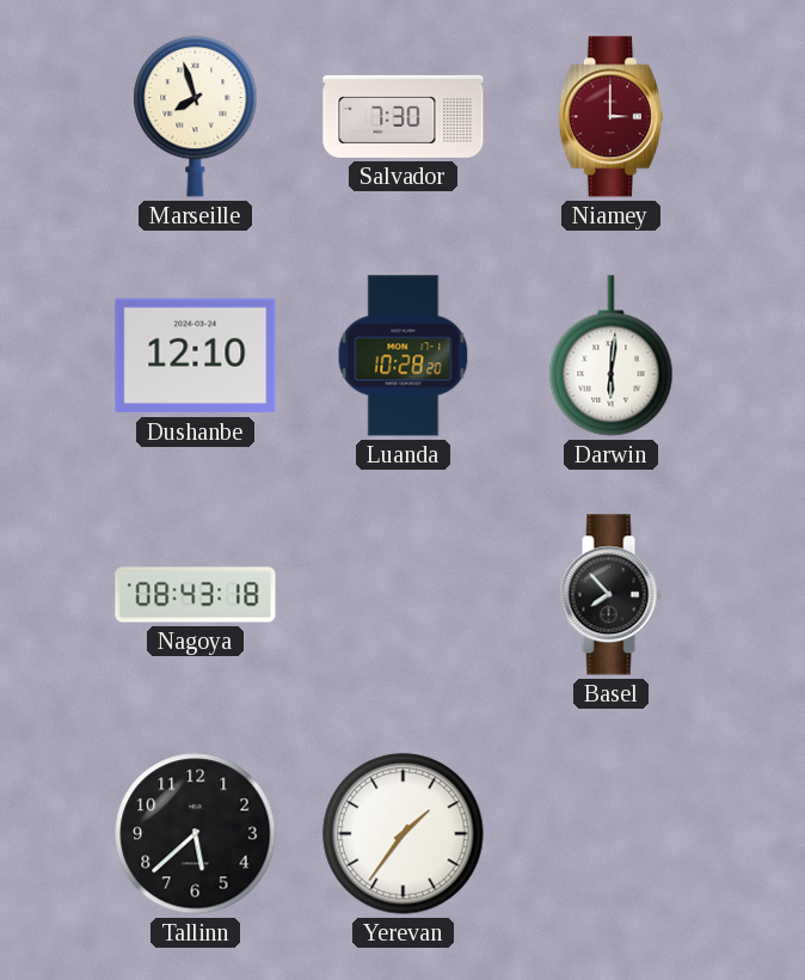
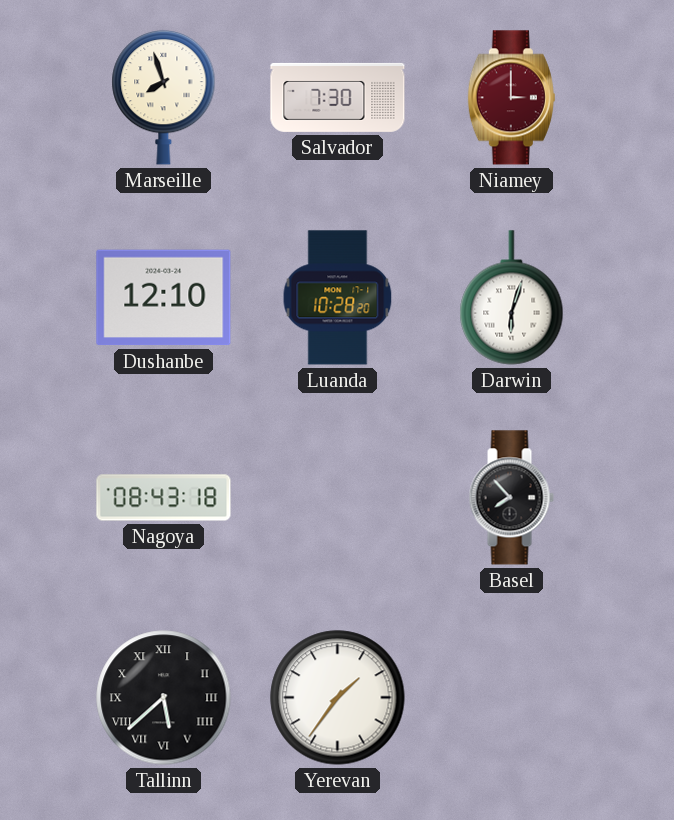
Darwin: 6:01 -> 6:03 (512, 298)
Tallinn numerals: Arabic -> Roman (164, 698)
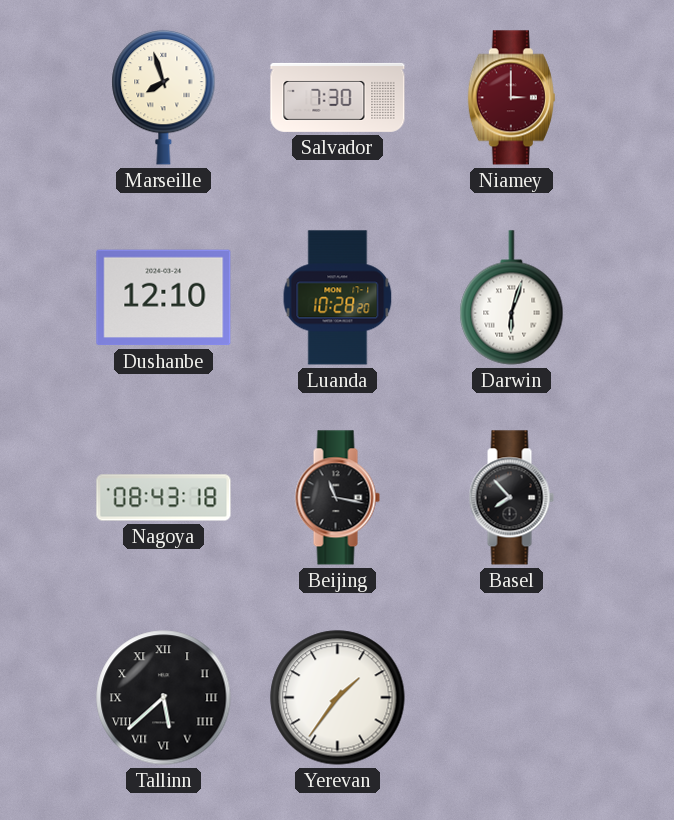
Beijing: none -> 11:17 (337, 498)
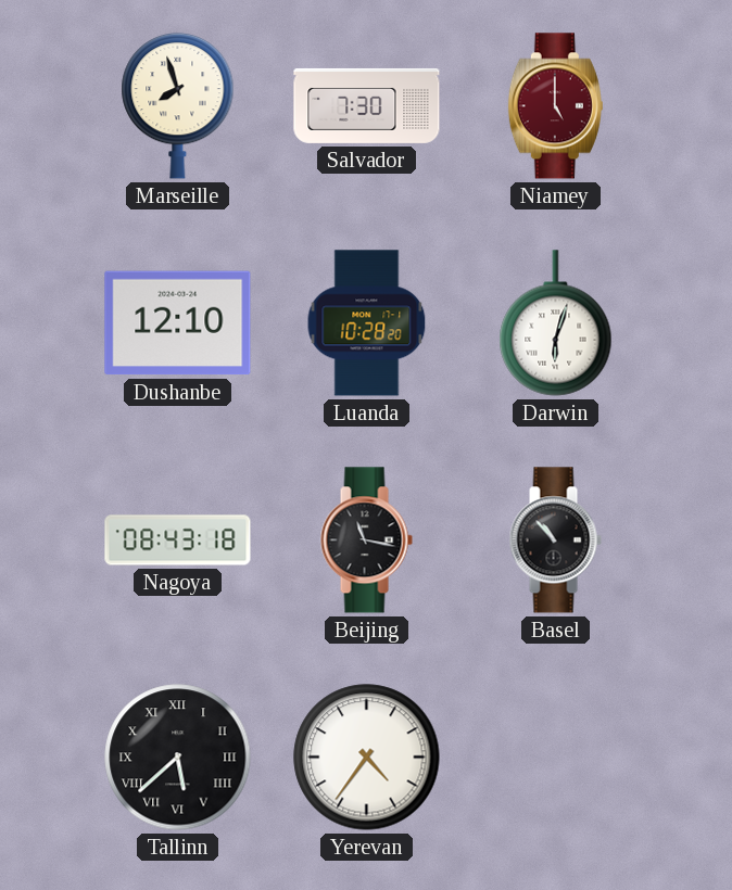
Niamey: 3:00 -> 5:00 (555, 106)
Basel: 7:53 -> 10:53 (555, 541)
Yerevan: 1:36 -> 4:36 (367, 758)
